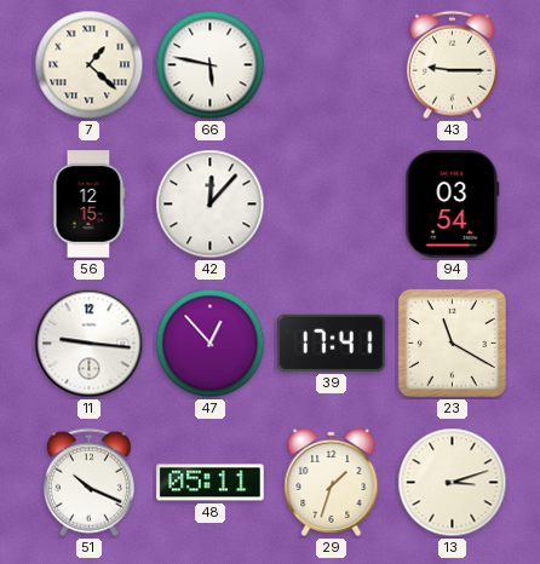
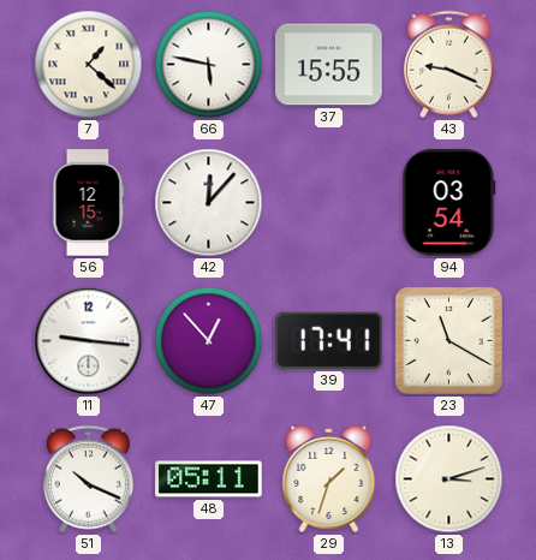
37: none -> 15:55 (329, 65)
43: 9:15 -> 9:19 (448, 65)
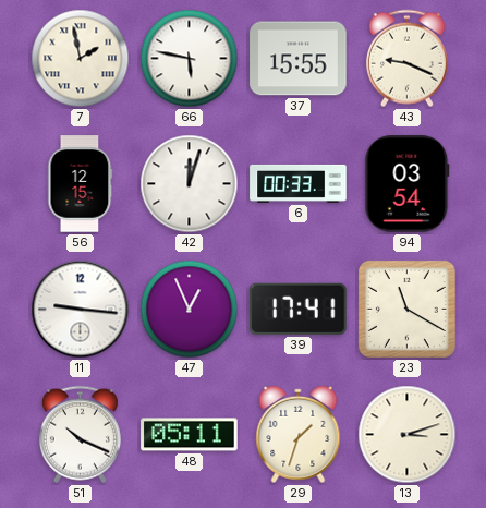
7: 1:22 -> 1:58 (81, 59)
42: 12:07 -> 12:03 (190, 184)
6: none -> 00:33 (299, 183)
47: 12:53 -> 12:56 (190, 310)
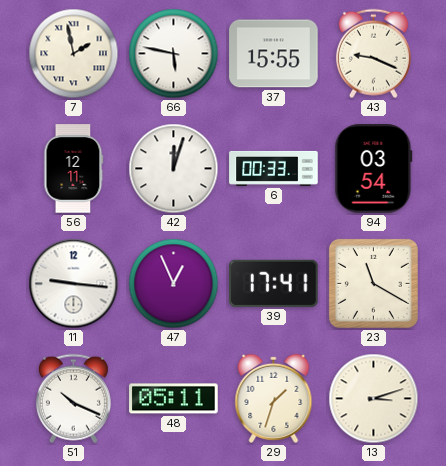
56: 12:15 -> 12:11 (74, 169)
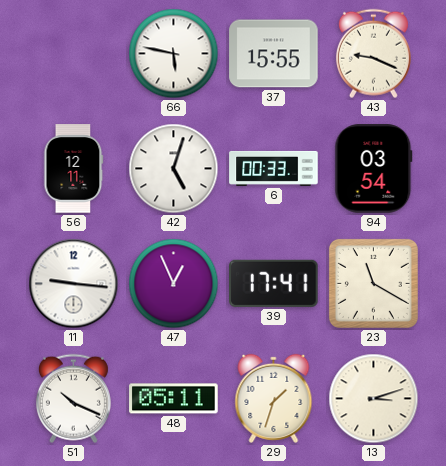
7: 1:58 -> none (74, 54)
42: 12:03 -> 5:03 (174, 169)
